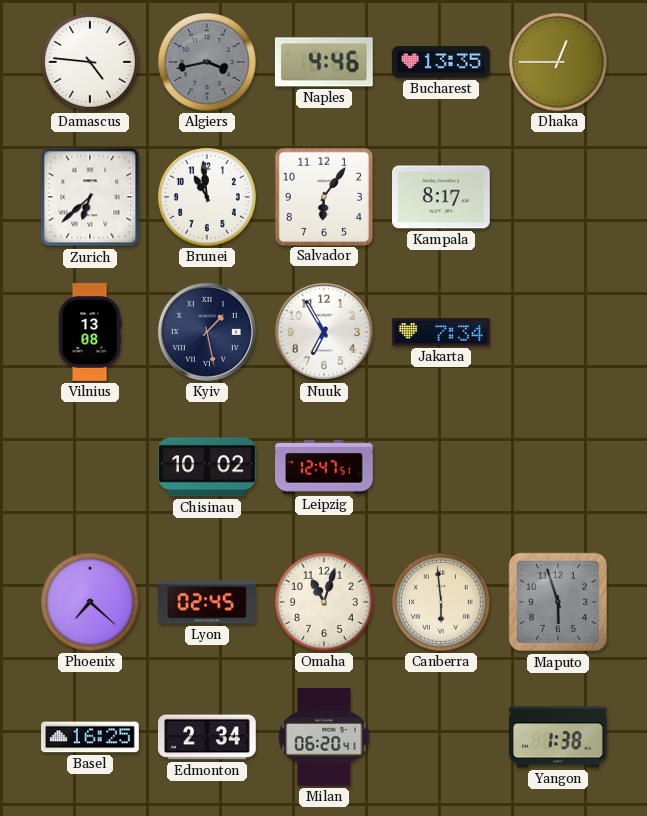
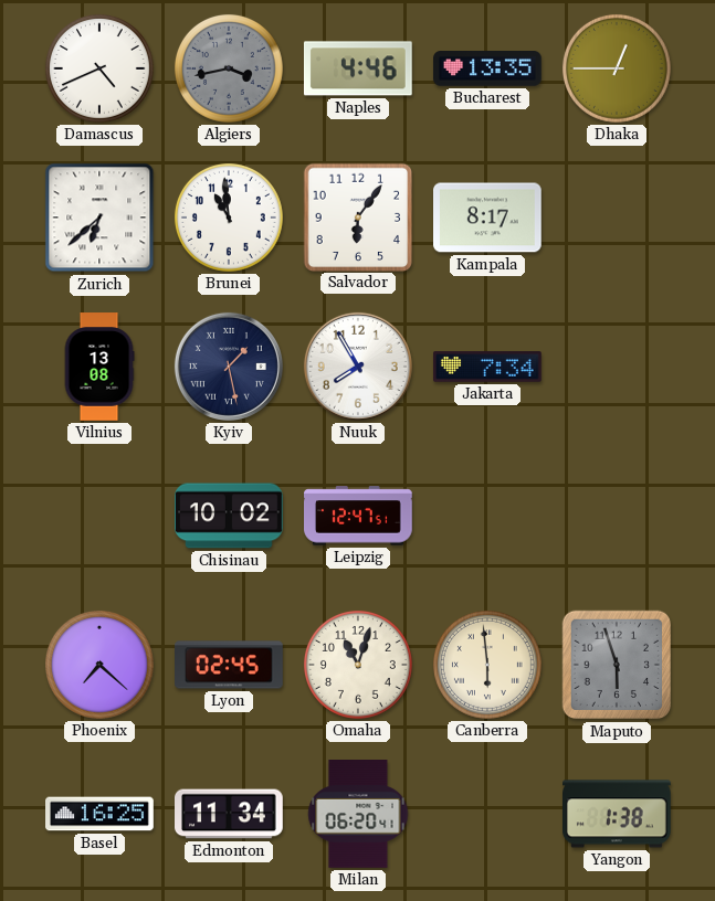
Damascus: 4:46 -> 4:41 (99, 68)
Nuuk: 6:55 -> 7:55 (358, 367)
Edmonton: 2:34 -> 11:34 (230, 814)
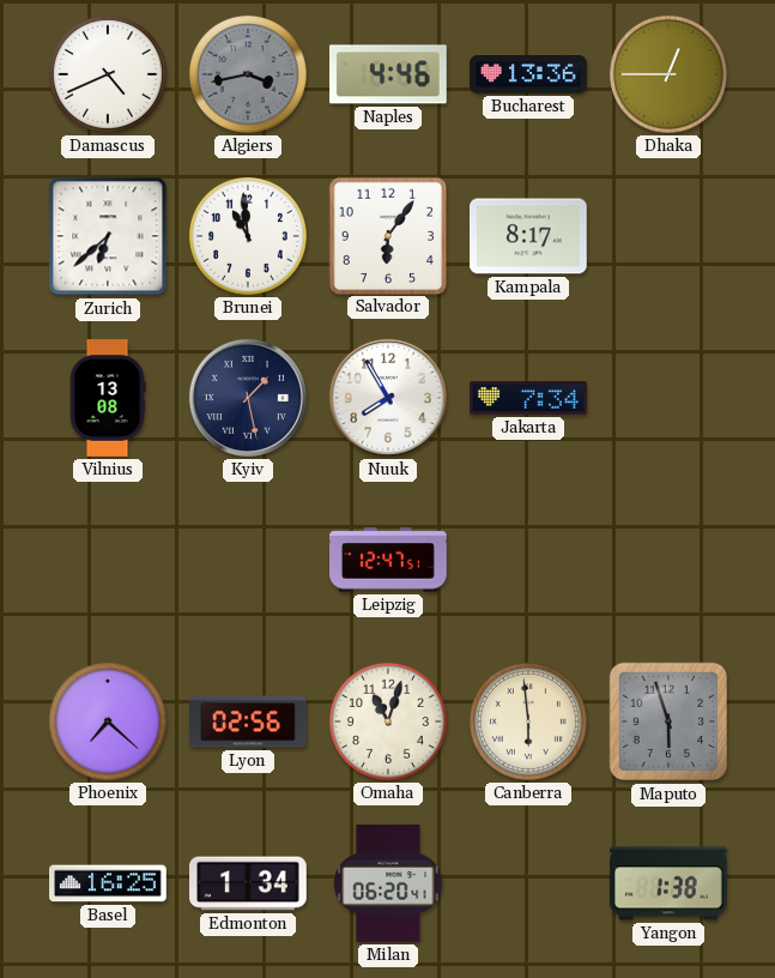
Bucharest: 13:35 -> 13:36 (528, 74)
Chisinau: 10:02 -> none (230, 516)
Lyon: 02:45 -> 02:56 (249, 722)
Edmonton: 11:34 -> 1:34 (249, 883)
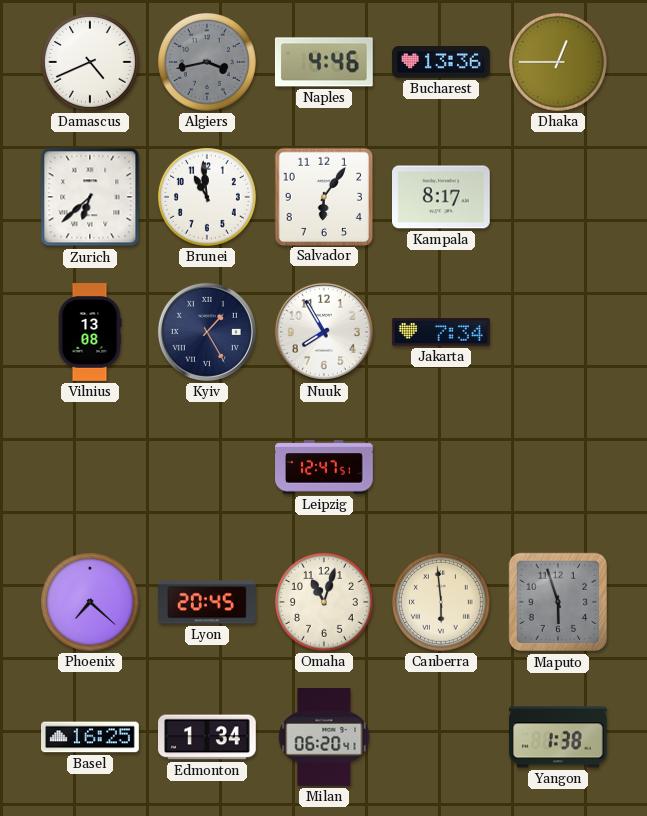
Kyiv: 1:28 -> 1:25 (207, 332)
Lyon: 02:56 -> 20:45 (208, 602)
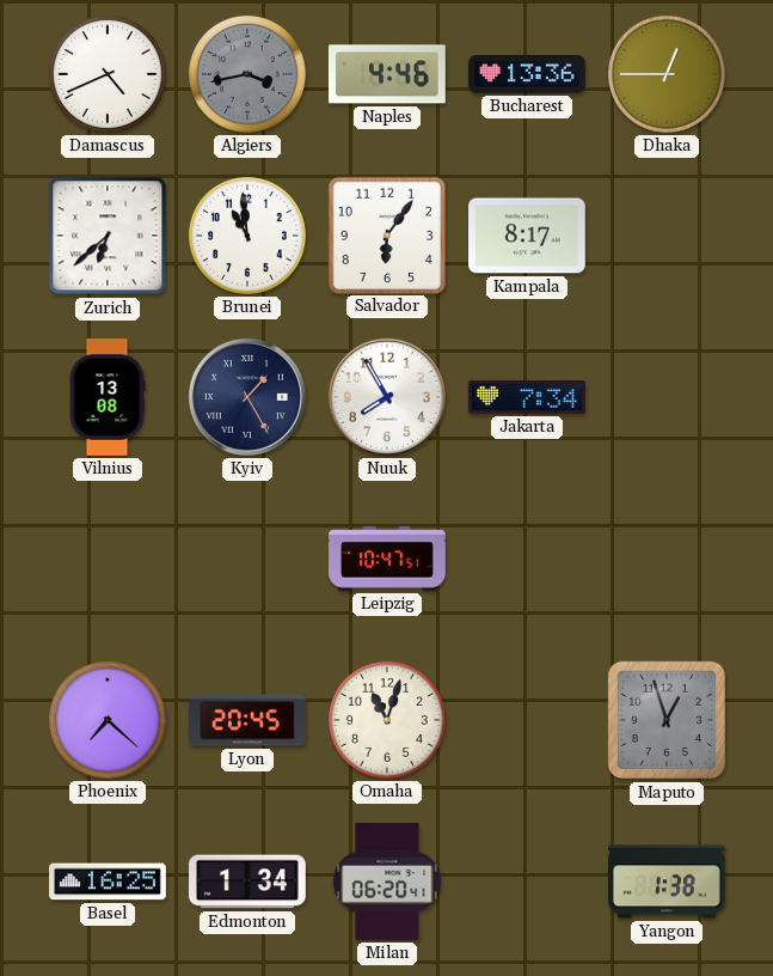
Leipzig: 12:47 -> 10:47 (388, 559)
Canberra: 5:59 -> none (441, 602)
Maputo: 5:57 -> 12:57 (667, 720)
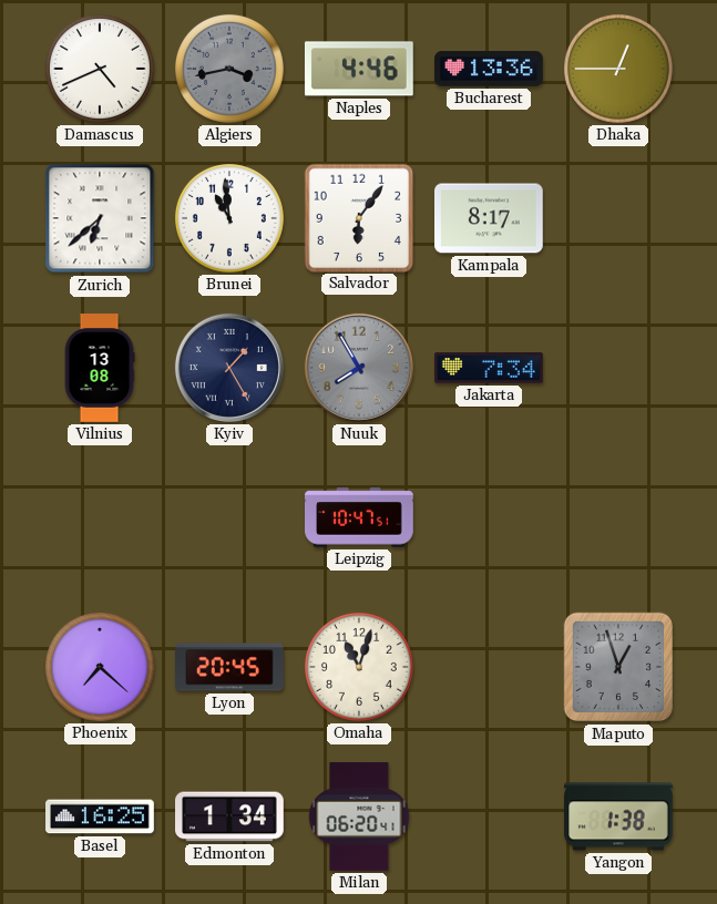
Nuuk dial: white -> grey (359, 368)
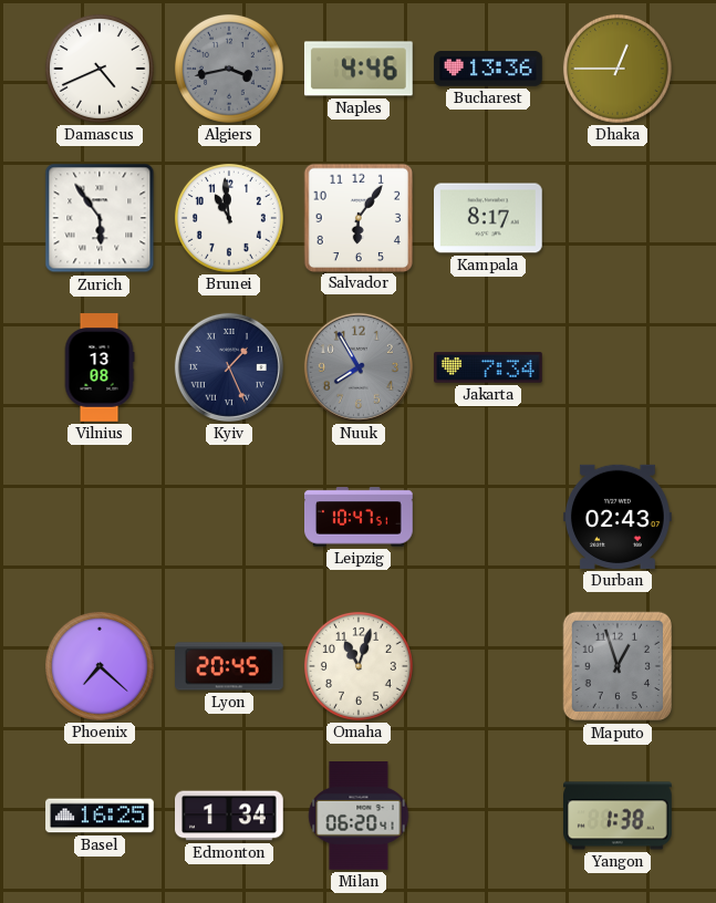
Zurich: 6:38 -> 5:54 (100, 218)
Kyiv: 1:25 -> 1:26 (229, 367)
Durban: none -> 02:43 (619, 517)
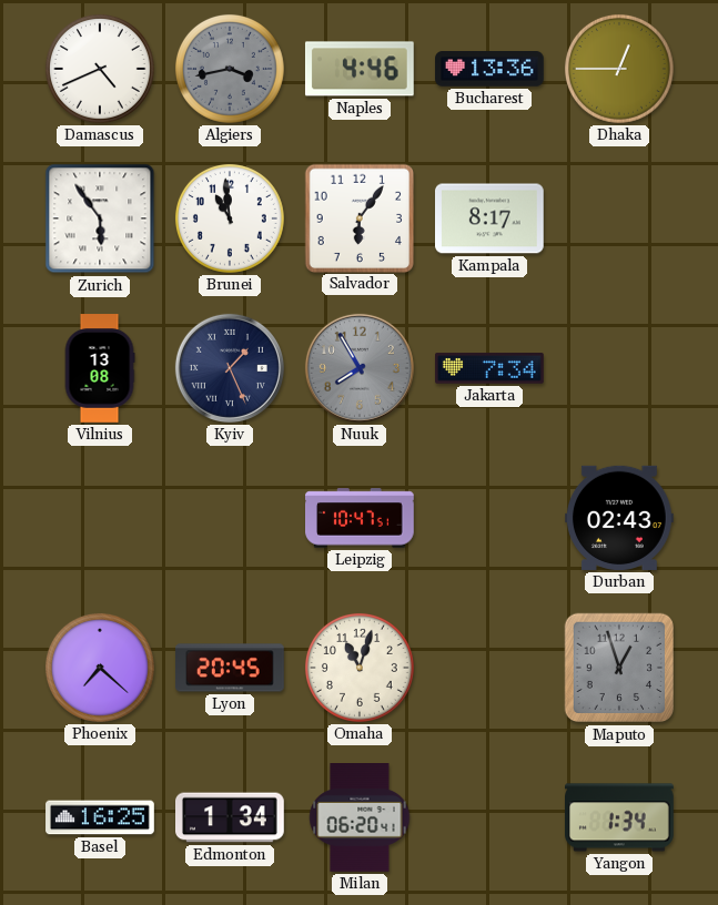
Yangon: 1:38 -> 1:34 (620, 817)
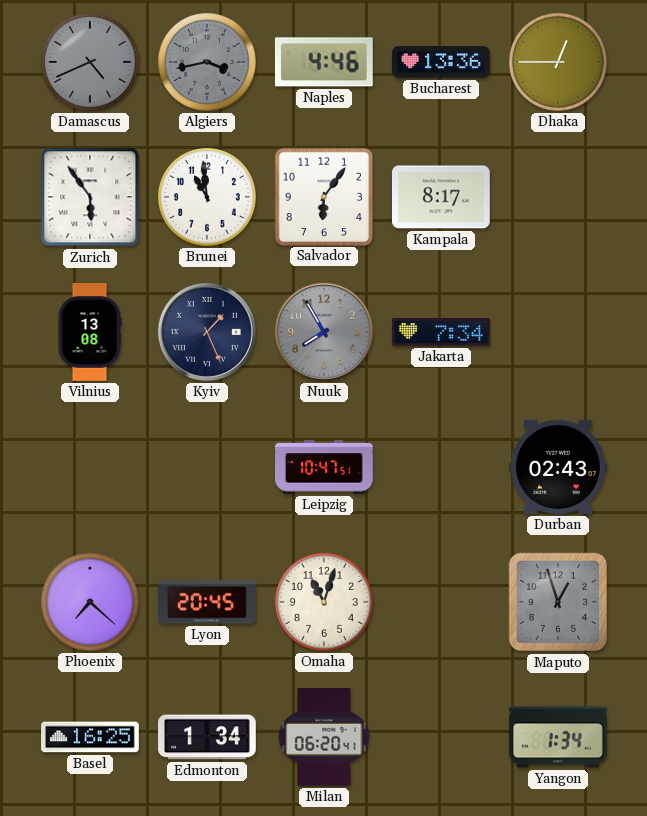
Damascus dial: white -> grey (90, 62)
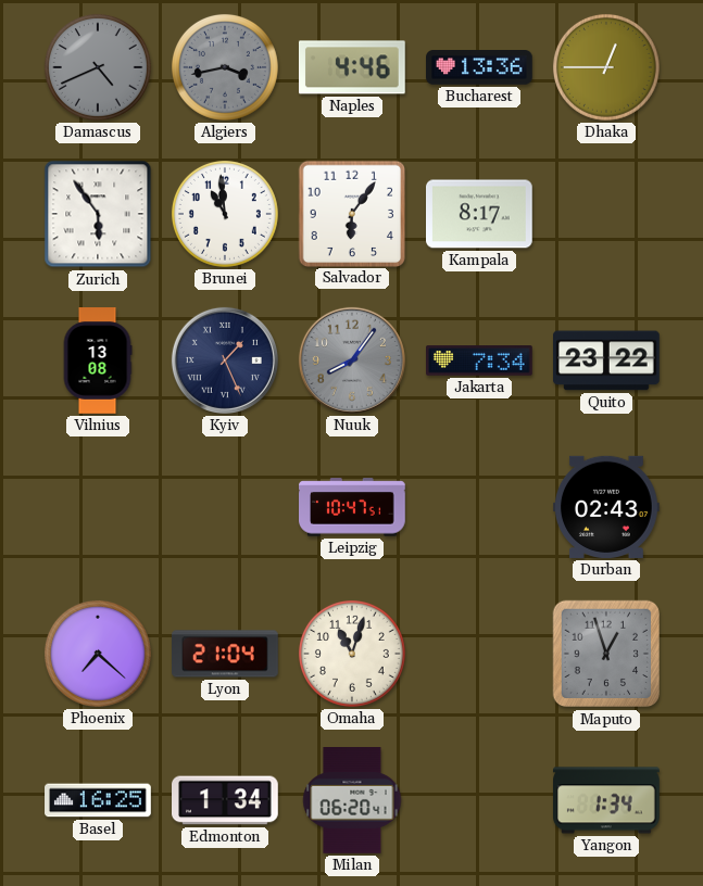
Nuuk: 7:55 -> 8:06 (352, 360)
Quito: none -> 23:22 (607, 360)
Lyon: 20:45 -> 21:04 (226, 654)
